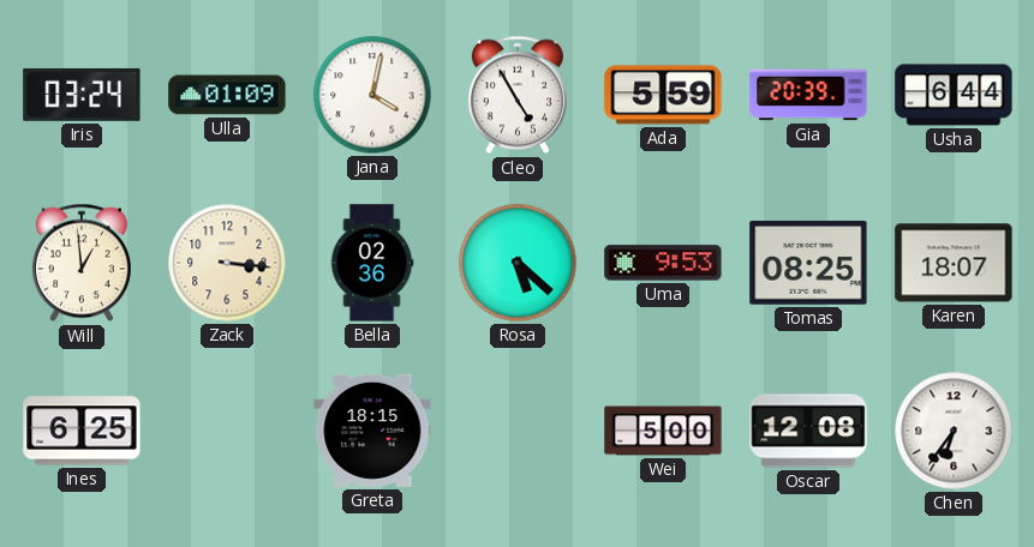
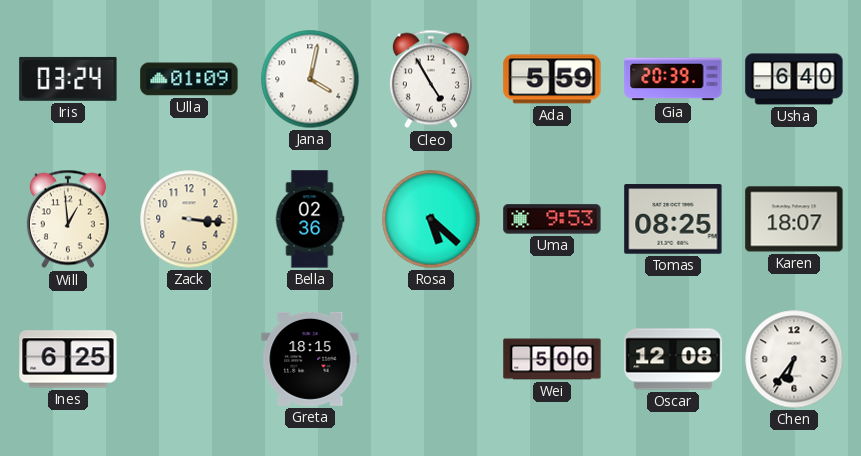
Usha: 6:44 -> 6:40 (794, 79)
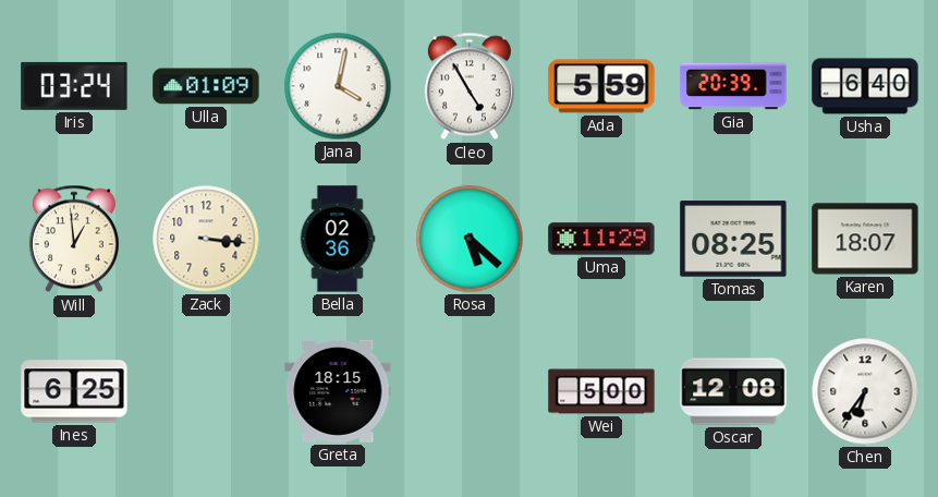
Uma: 9:53 -> 11:29 (601, 239)
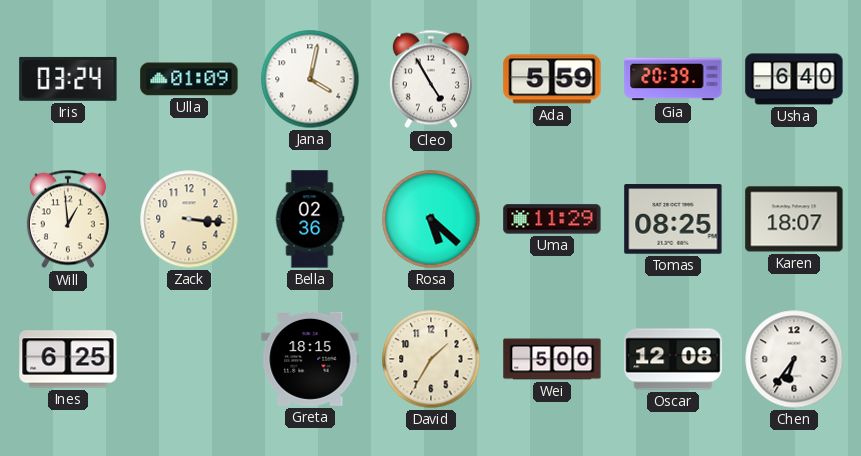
David: none -> 1:35 (431, 359)
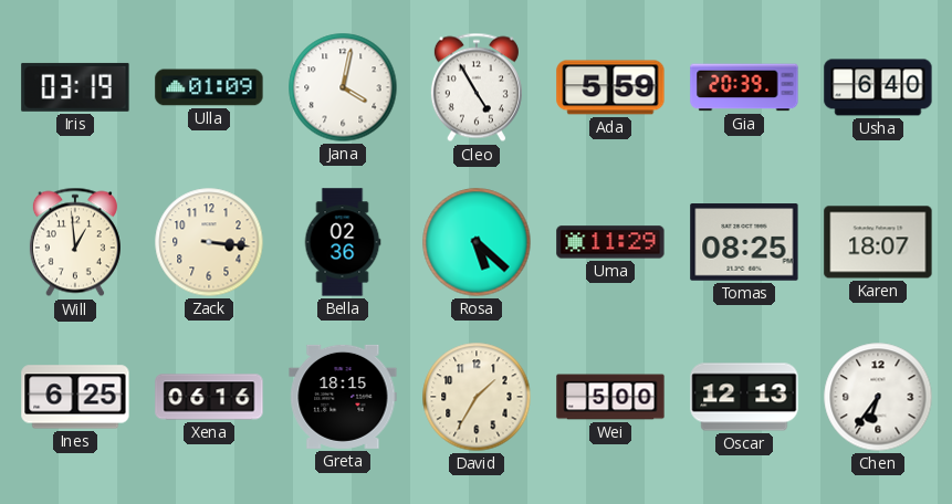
Iris: 03:24 -> 03:19 (75, 87)
Xena: none -> 06:16 (209, 397)
Oscar: 12:08 -> 12:13 (744, 397)
